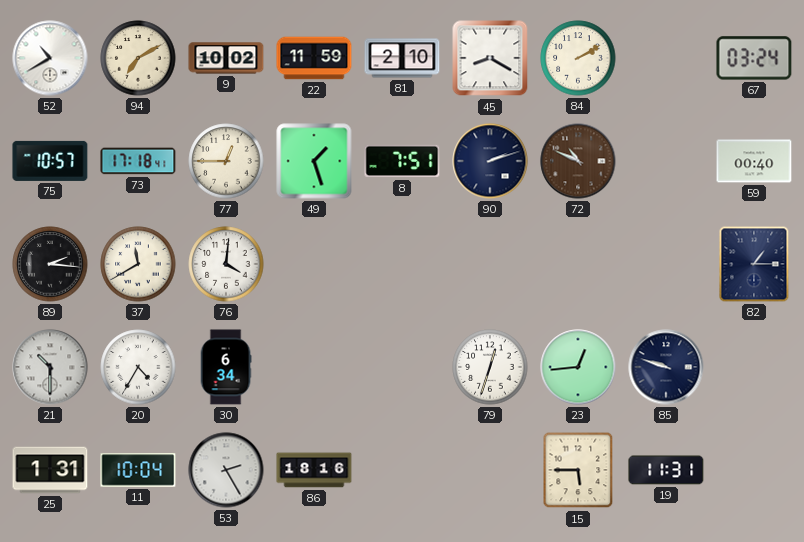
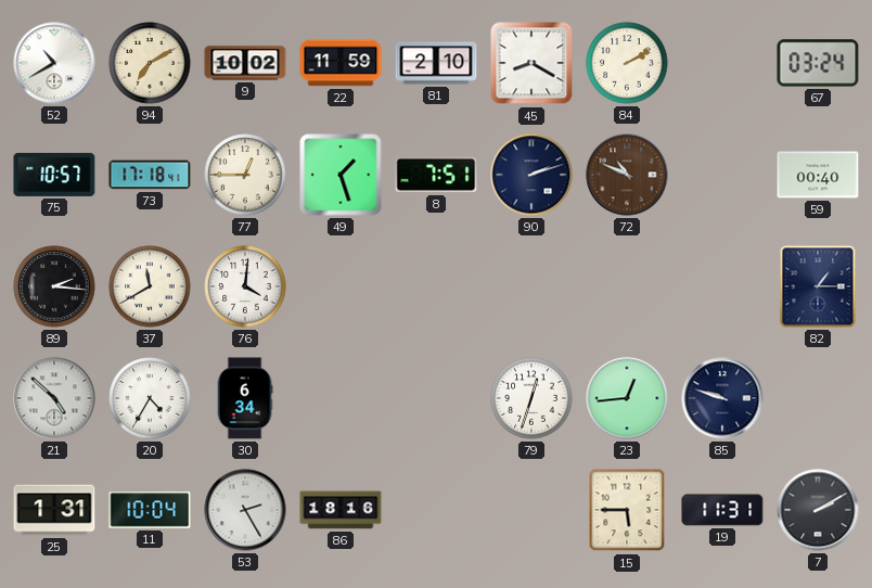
21: 10:30 -> 4:52 (54, 398)
7: none -> 2:10 (818, 510)
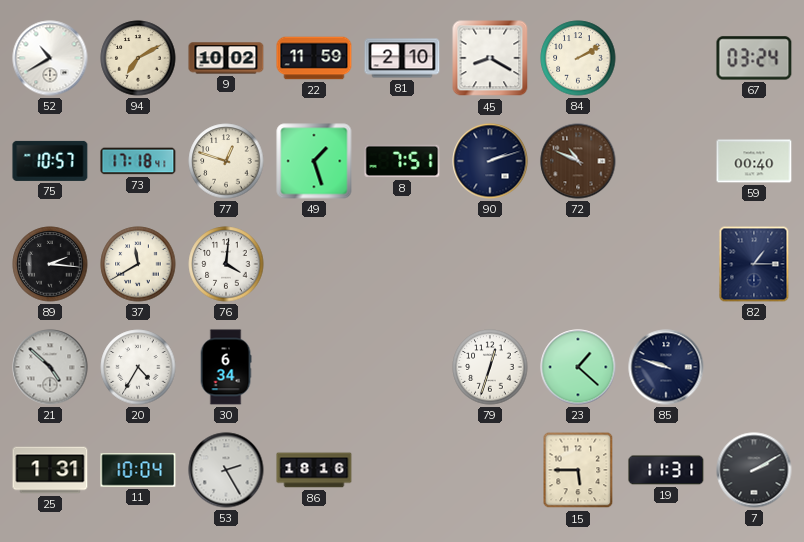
77: 12:45 -> 12:48 (226, 161)
23: 12:44 -> 1:22 (578, 367)
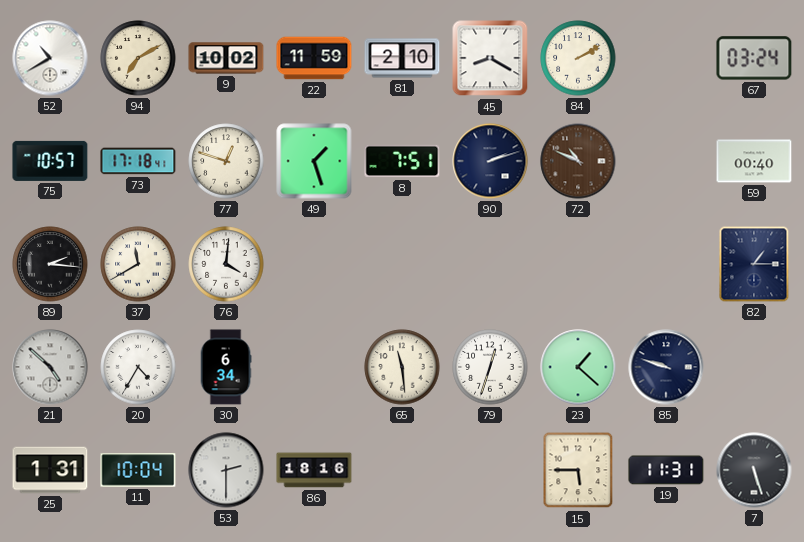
65: none -> 11:29 (402, 367)
53: 2:25 -> 2:30 (226, 470)
7: 2:10 -> 5:27 (754, 470)
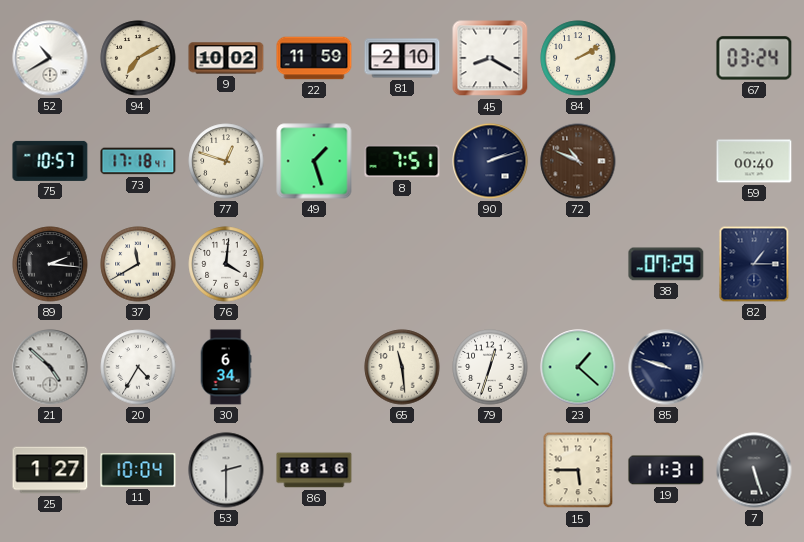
38: none -> 07:29 (666, 264)
25: 1:31 -> 1:27 (50, 470)
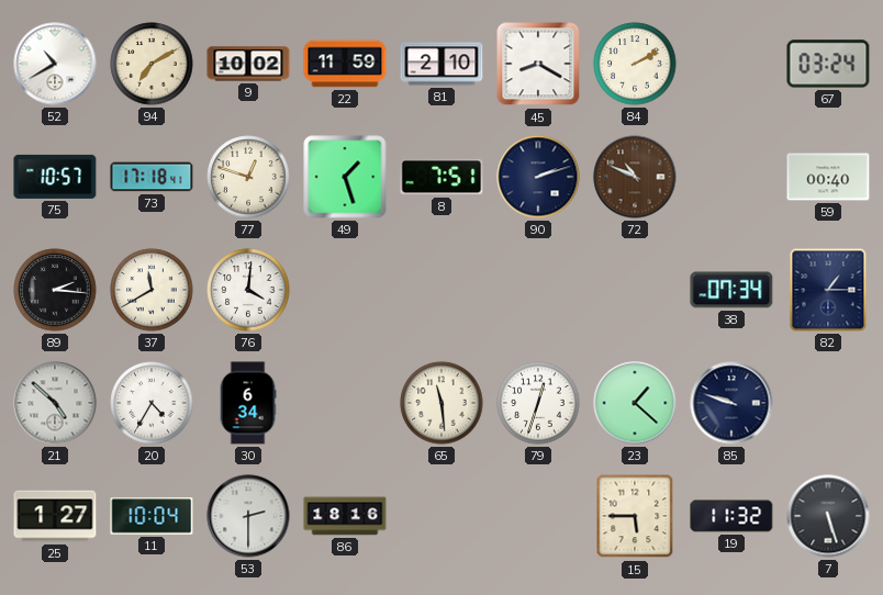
38: 07:29 -> 07:34 (731, 290)
19: 11:31 -> 11:32 (731, 516)
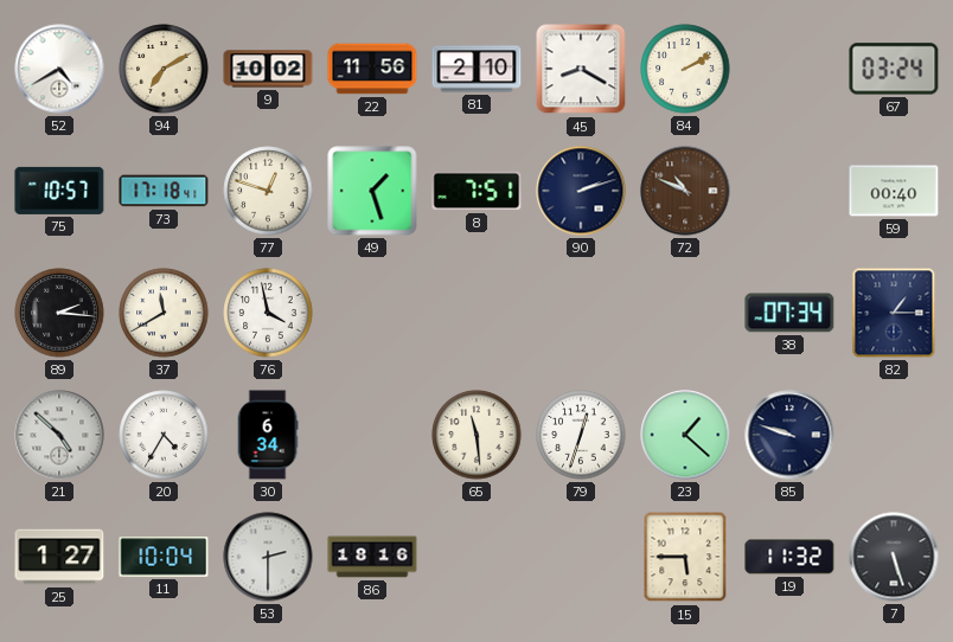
52: 10:40 -> 4:40 (59, 69)
22: 11:59 -> 11:56 (372, 69)
76: 4:01 -> 3:58 (268, 313)
